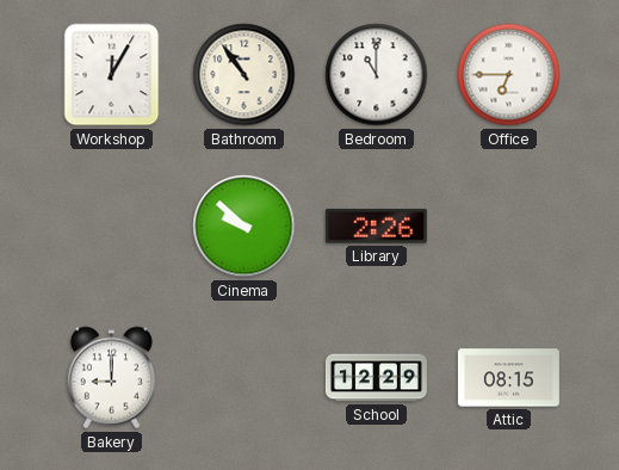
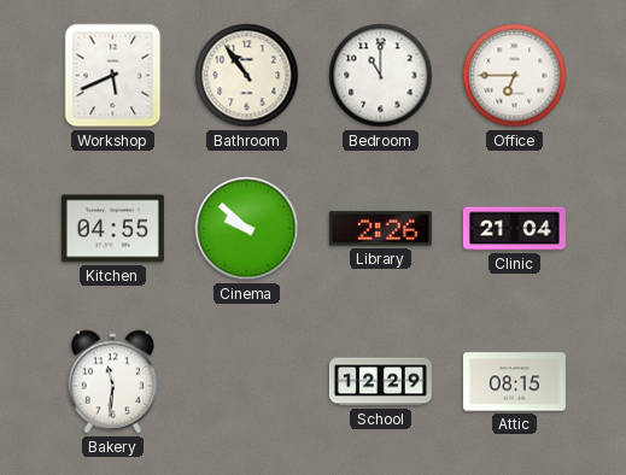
Workshop: 12:05 -> 5:41 (113, 76)
Kitchen: none -> 04:55 (112, 229)
Clinic: none -> 21:04 (514, 229)
Bakery: 9:00 -> 11:31 (112, 382)
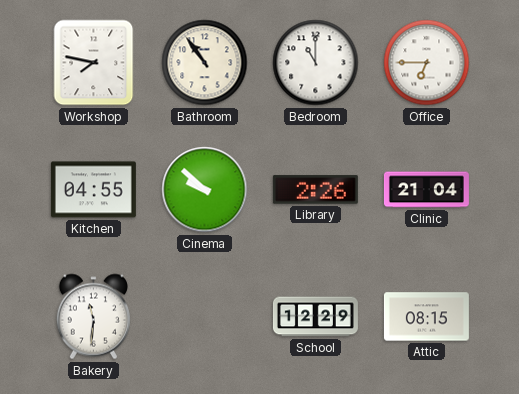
Workshop: 5:41 -> 7:47 (94, 63)
